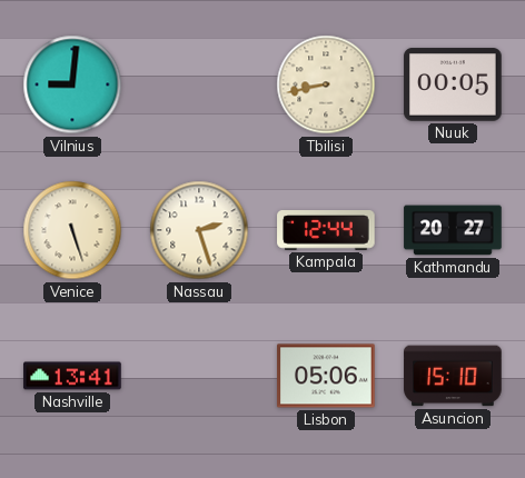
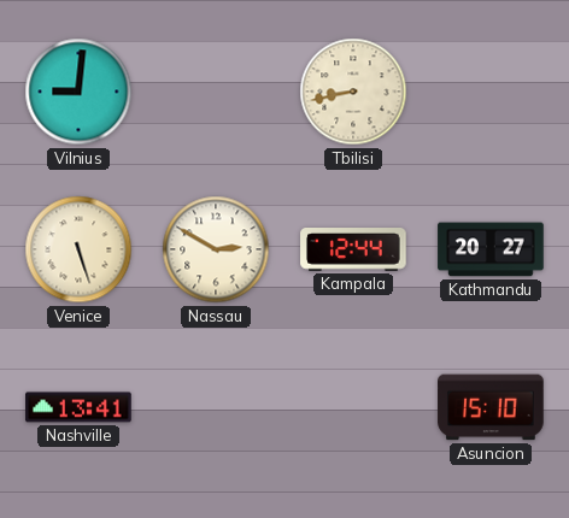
Nuuk: 00:05 -> none (453, 84)
Nassau: 2:27 -> 2:50 (216, 249)
Lisbon: 05:06 -> none (326, 376)
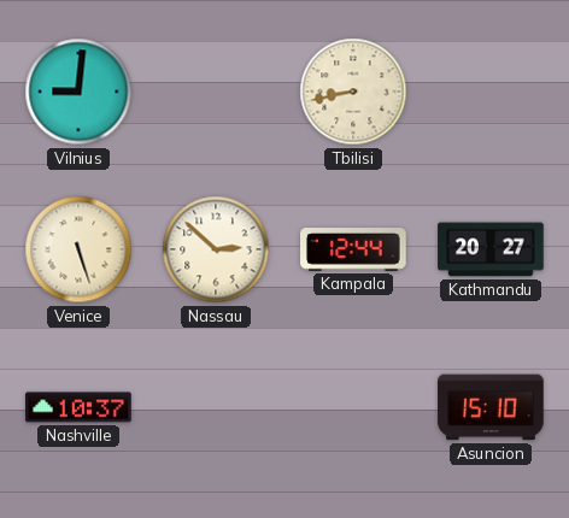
Nassau: 2:50 -> 2:52 (216, 249)
Nashville: 13:41 -> 10:37 (78, 407)
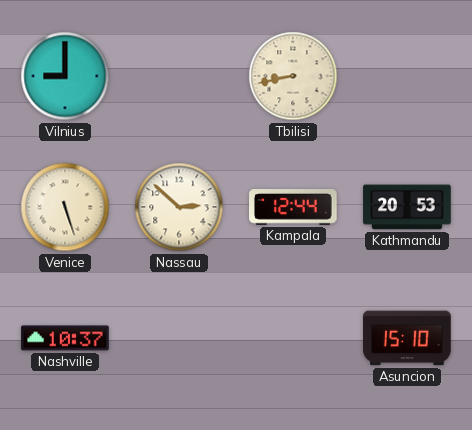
Vilnius: 9:01 -> 9:00 (65, 76)
Kathmandu: 20:27 -> 20:53 (407, 207)
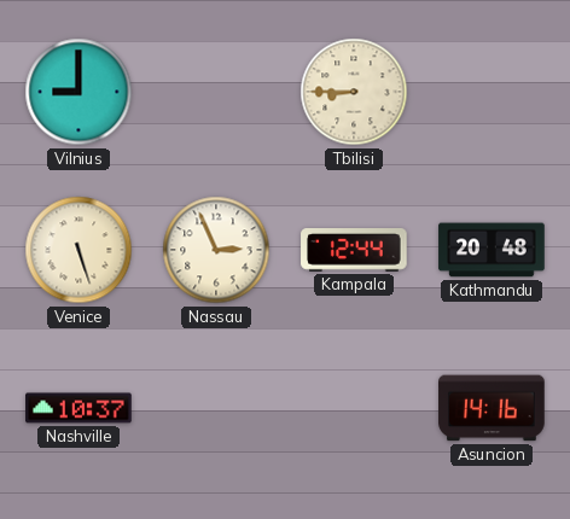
Tbilisi: 8:43 -> 8:45 (354, 92)
Nassau: 2:52 -> 2:56 (216, 250)
Kathmandu: 20:53 -> 20:48 (492, 250)
Asuncion: 15:10 -> 14:16 (492, 408)
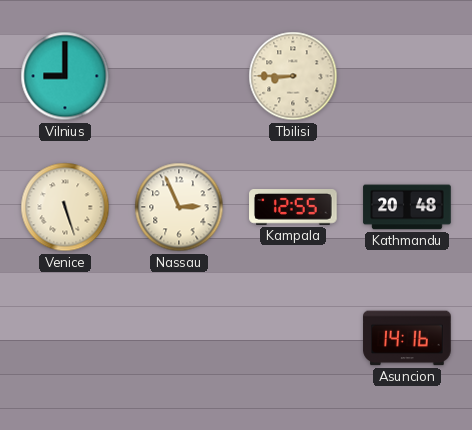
Kampala: 12:44 -> 12:55 (293, 208)
Nashville: 10:37 -> none (78, 408)
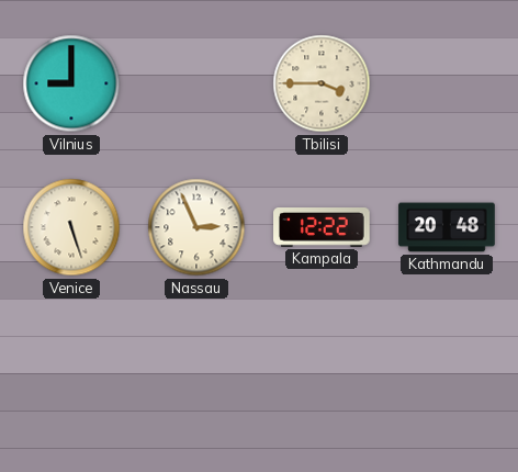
Tbilisi: 8:45 -> 3:45 (322, 83)
Kampala: 12:55 -> 12:22 (322, 228)
Asuncion: 14:16 -> none (407, 338)
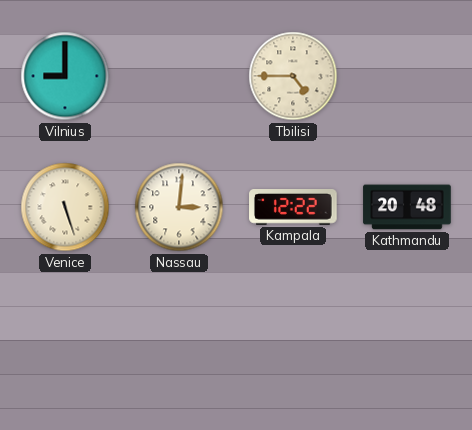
Tbilisi: 3:45 -> 4:45 (293, 76)
Nassau: 2:56 -> 3:01 (179, 207)
